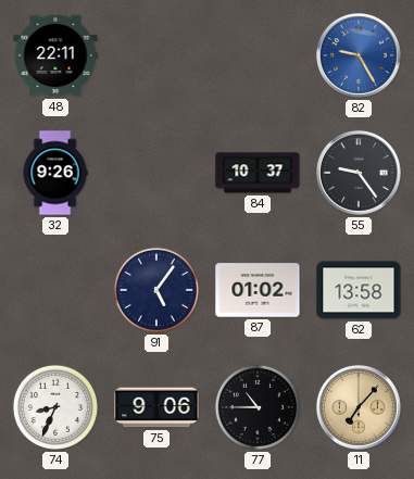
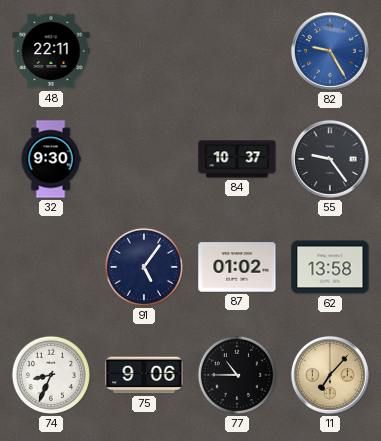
32: 9:26 -> 9:30 (51, 159)
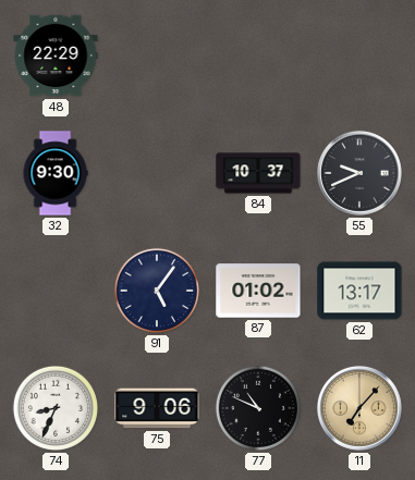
48: 22:11 -> 22:29 (56, 56)
82: 9:25 -> none (330, 51)
55: 9:24 -> 9:41 (359, 173)
62: 13:58 -> 13:17 (359, 291)
77: 10:45 -> 10:49 (258, 408)
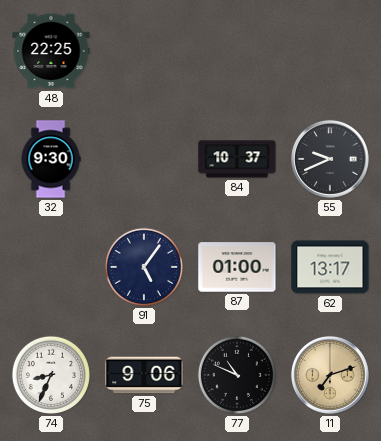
48: 22:29 -> 22:25 (51, 51)
87: 01:02 -> 01:00 (237, 267)
11: 7:07 -> 7:12 (330, 375)
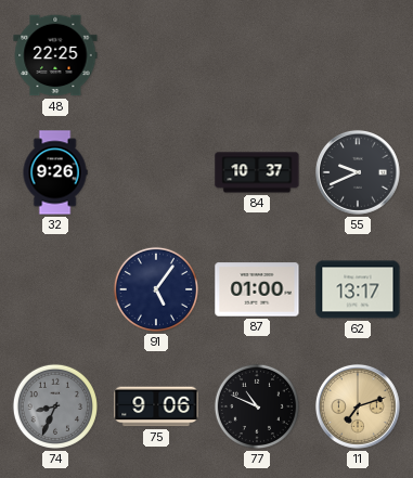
32: 9:30 -> 9:26 (55, 172)
74 dial: white -> grey (55, 406)
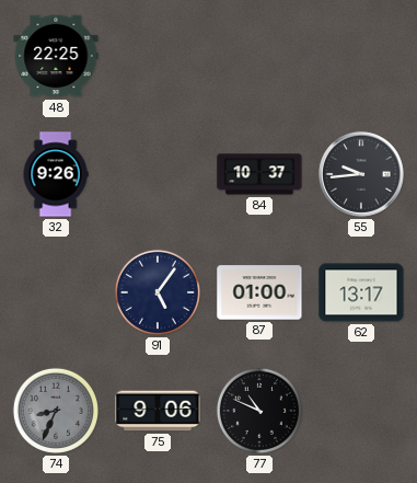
55: 9:41 -> 9:44 (361, 174)
11: 7:12 -> none (358, 406)
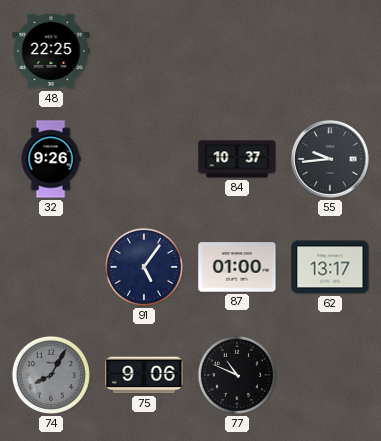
74: 8:34 -> 8:05 (51, 375)
